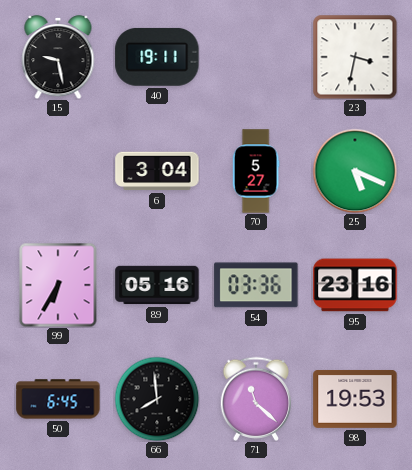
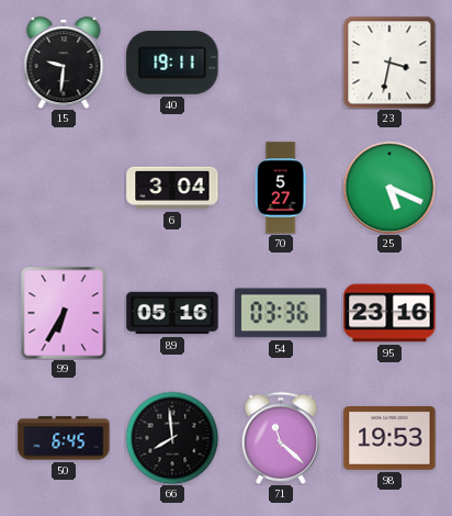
15: 9:28 -> 9:31 (64, 63)
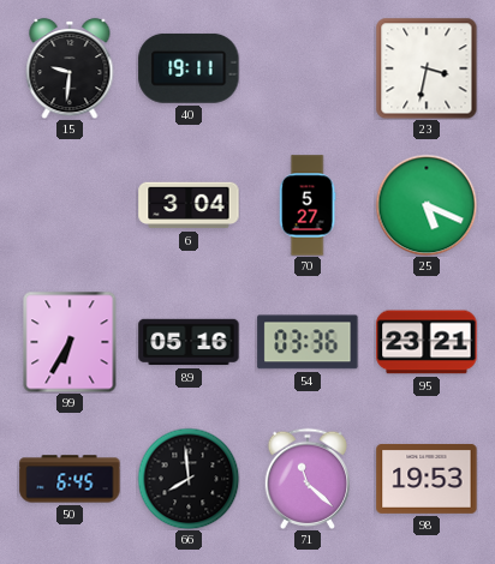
95: 23:16 -> 23:21 (427, 342)
